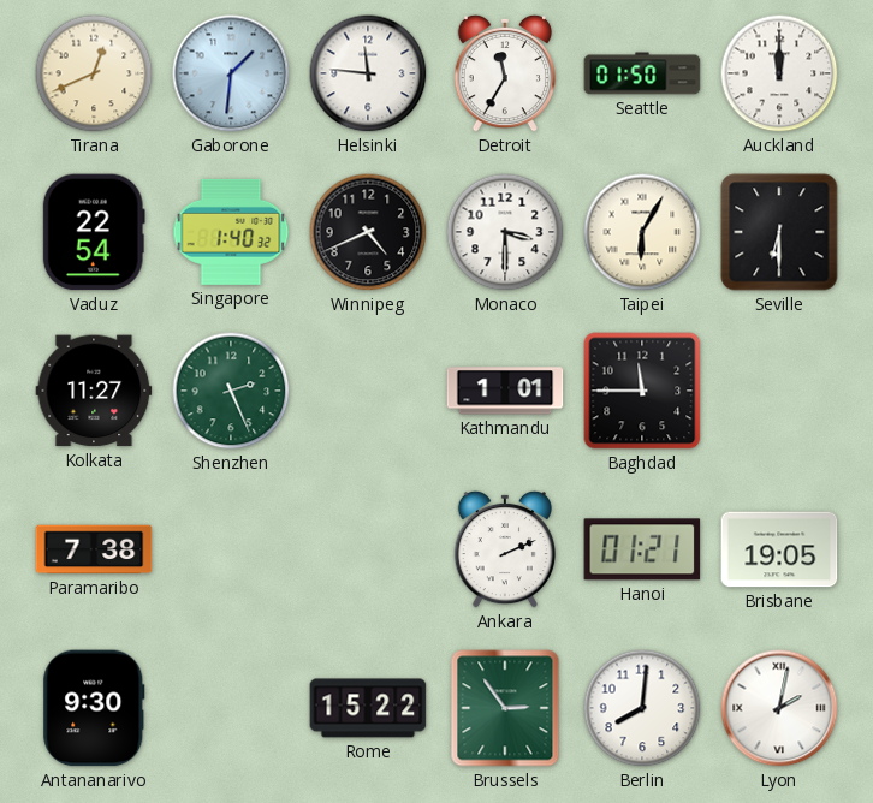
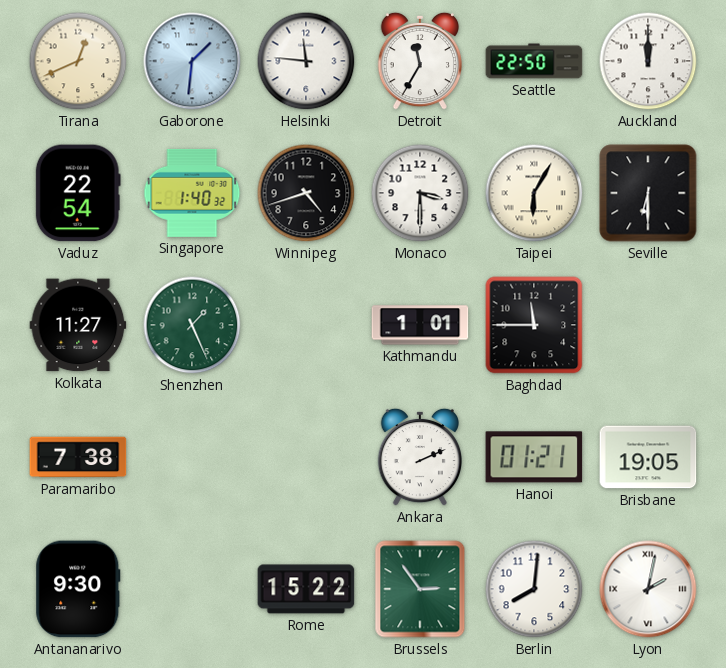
Seattle: 01:50 -> 22:50 (534, 61)
Winnipeg: 4:41 -> 4:42 (306, 193)
Shenzhen: 2:26 -> 1:26 (192, 325)
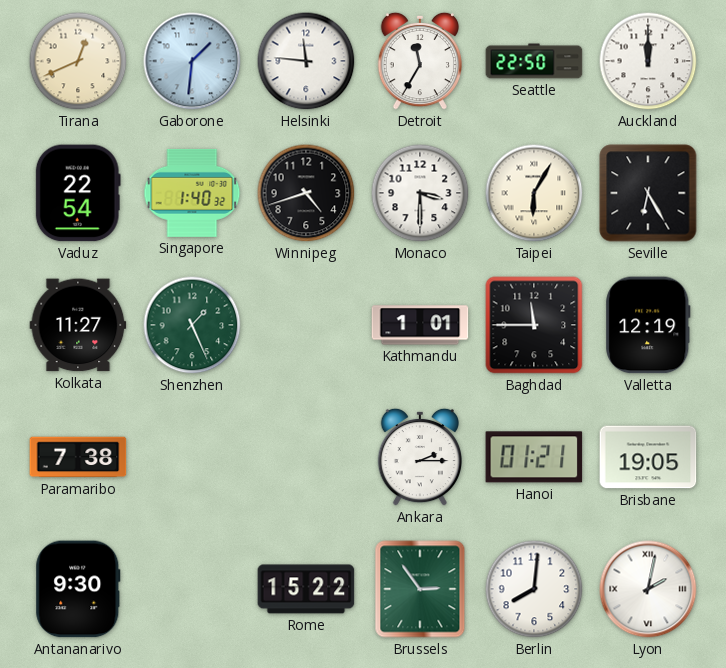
Seville: 6:30 -> 6:25 (648, 193)
Valletta: none -> 12:19 (648, 325)
Ankara: 2:11 -> 2:15 (419, 457)
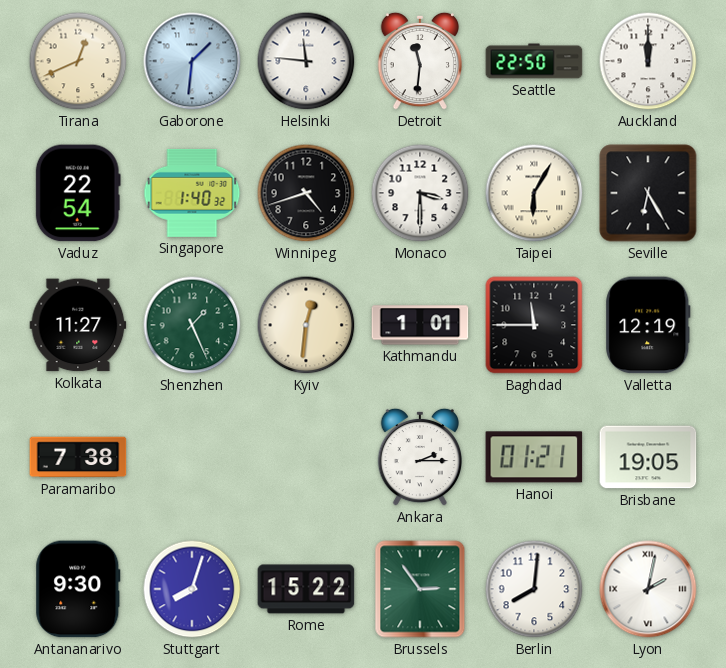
Detroit: 11:35 -> 11:31 (419, 61)
Kyiv: none -> 12:31 (306, 325)
Stuttgart: none -> 8:03 (192, 589)
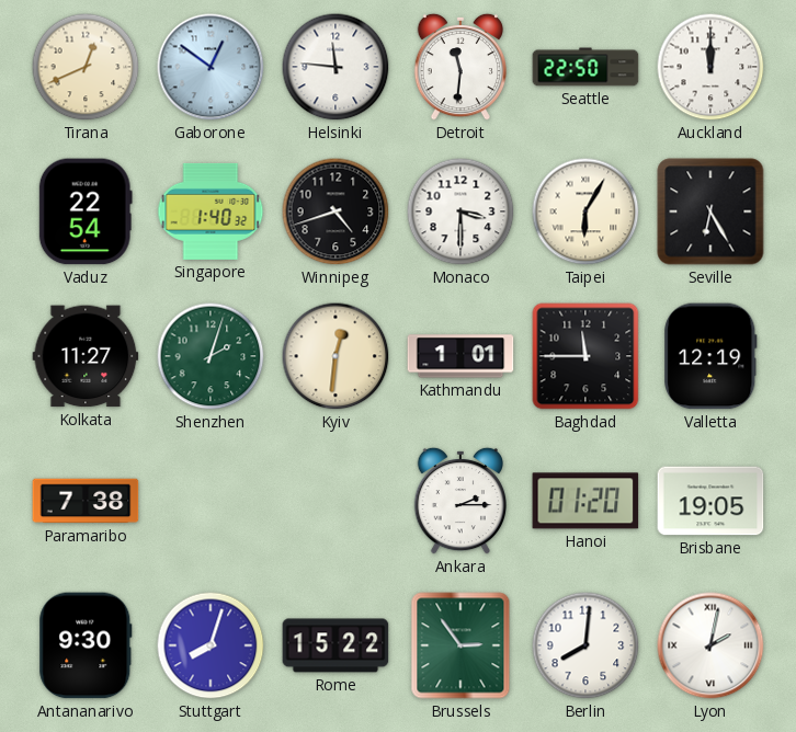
Gaborone: 1:31 -> 12:51 (211, 67)
Shenzhen: 1:26 -> 2:03 (211, 356)
Hanoi: 01:21 -> 01:20 (585, 501)
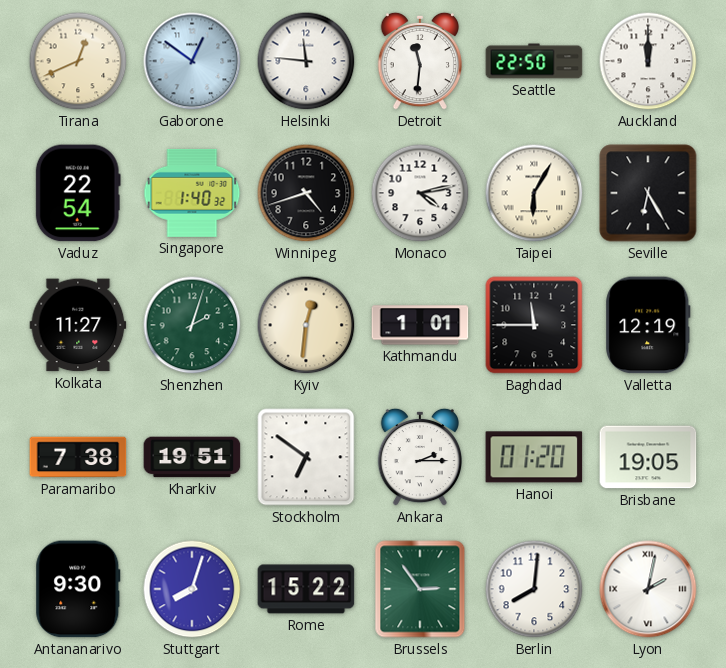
Monaco: 3:30 -> 4:13 (420, 193)
Kharkiv: none -> 19:51 (192, 457)
Stockholm: none -> 6:51 (306, 457)
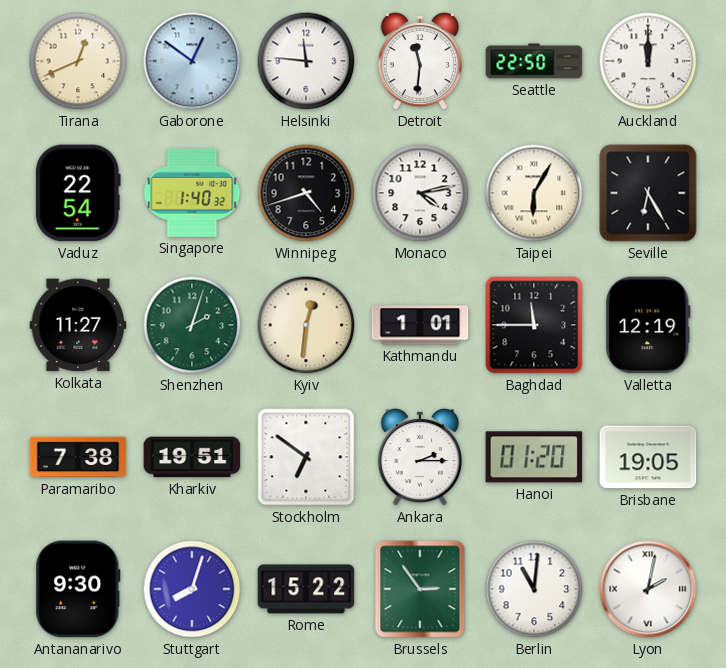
Berlin: 8:01 -> 11:01 (534, 589)
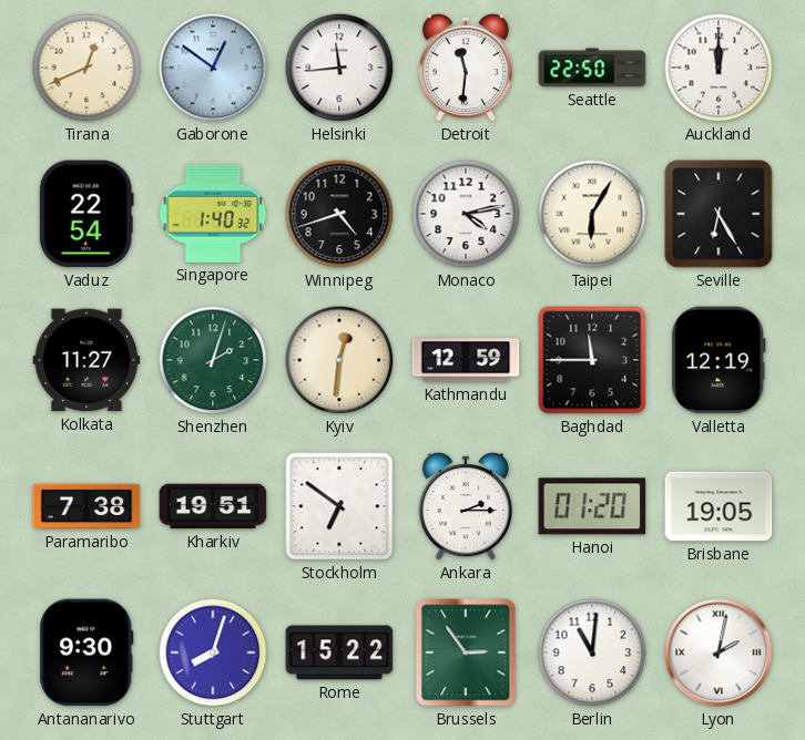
Helsinki: 11:46 -> 11:44 (339, 68)
Kathmandu: 1:01 -> 12:59 (466, 360)
